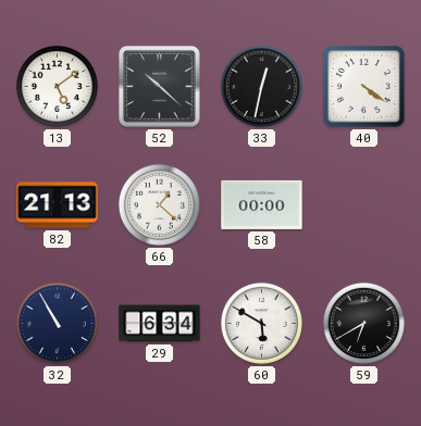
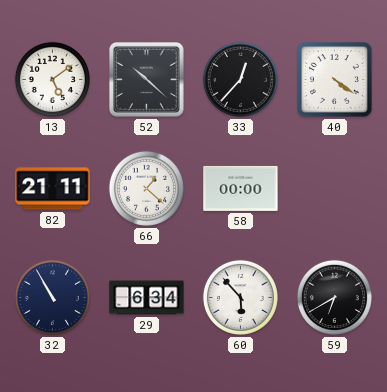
33: 12:32 -> 12:37 (240, 79)
82: 21:13 -> 21:11 (53, 189)
60: 5:50 -> 5:53 (240, 297)
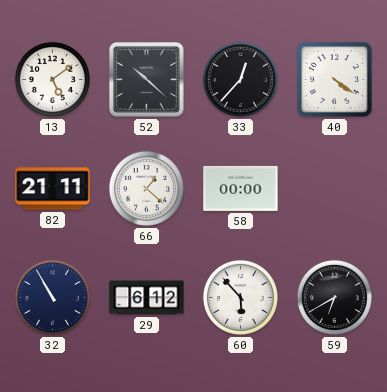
29: 6:34 -> 6:12 (147, 298)
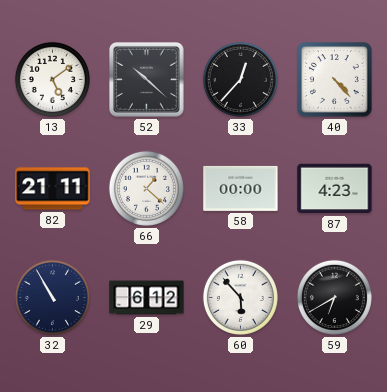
40: 4:21 -> 4:23 (335, 80)
87: none -> 4:23 (335, 189)
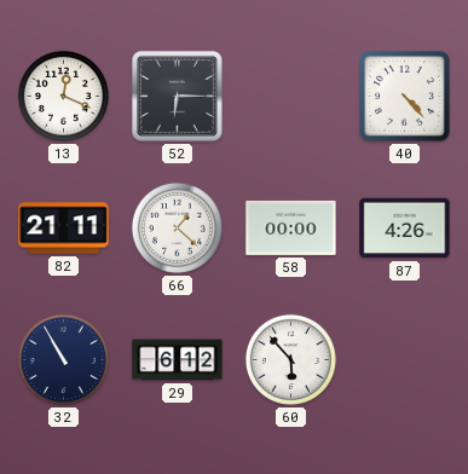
13: 5:09 -> 12:19 (63, 96)
52: 10:22 -> 6:15 (178, 97)
33: 12:37 -> none (240, 79)
87: 4:23 -> 4:26 (405, 229)
59: 6:40 -> none (334, 297)
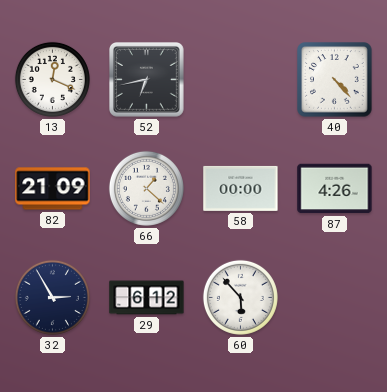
52: 6:15 -> 6:43 (147, 80)
82: 21:11 -> 21:09 (53, 189)
32: 10:55 -> 2:55 (52, 297)
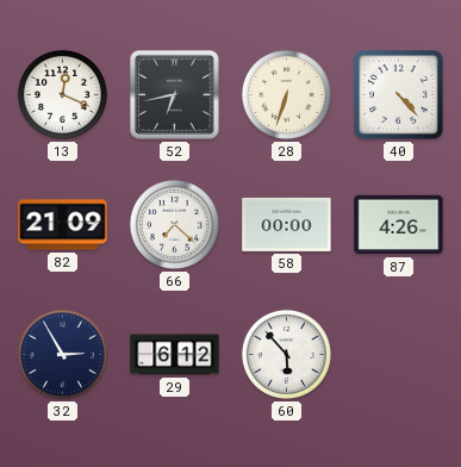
28: none -> 6:33 (286, 94)
66: 1:22 -> 7:22 (174, 224)
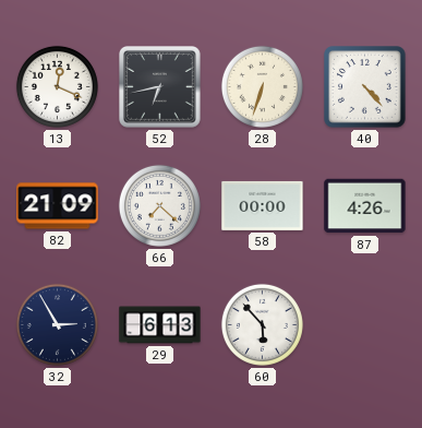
29: 6:12 -> 6:13 (160, 325)
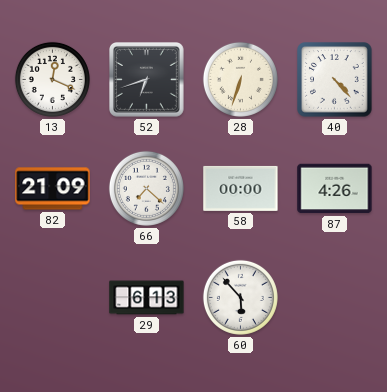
52: 6:43 -> 6:42 (147, 80)
32: 2:55 -> none (57, 324)
